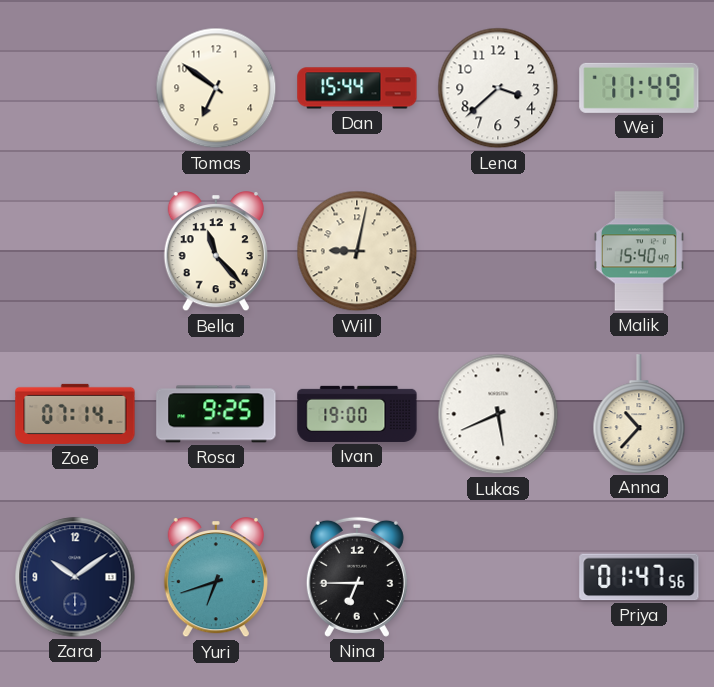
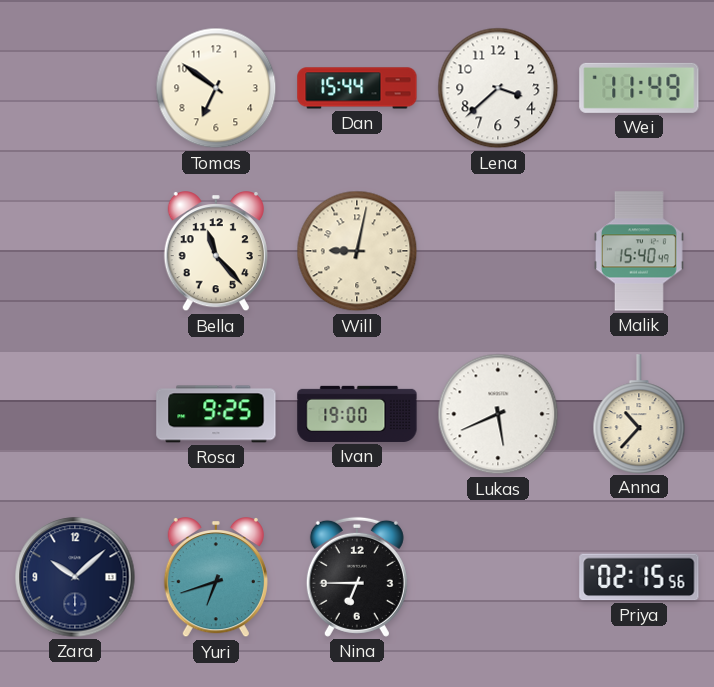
Zoe: 07:14 -> none (75, 414)
Zara: 10:09 -> 10:08 (75, 577)
Priya: 01:47 -> 02:15 (639, 577)
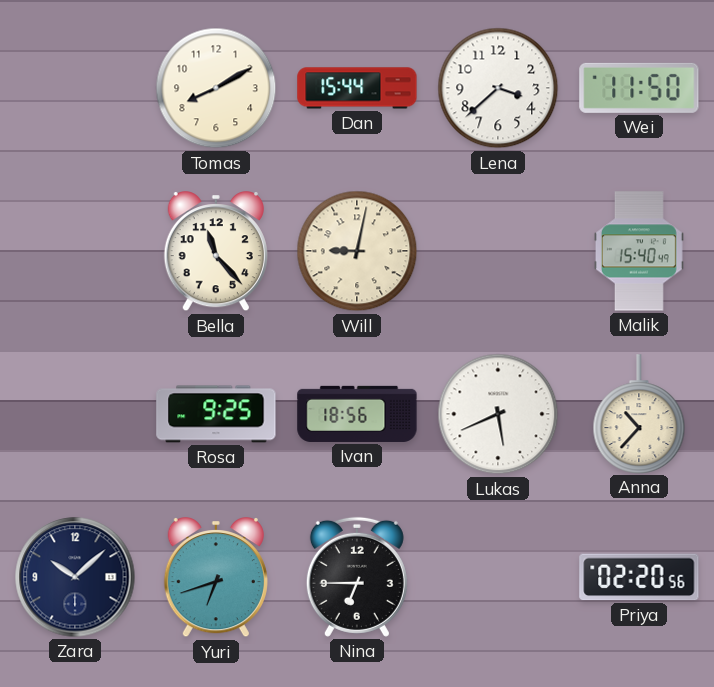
Tomas: 6:51 -> 8:10 (216, 88)
Wei: 11:49 -> 11:50 (639, 88)
Ivan: 19:00 -> 18:56 (357, 414)
Priya: 02:15 -> 02:20 (639, 577)
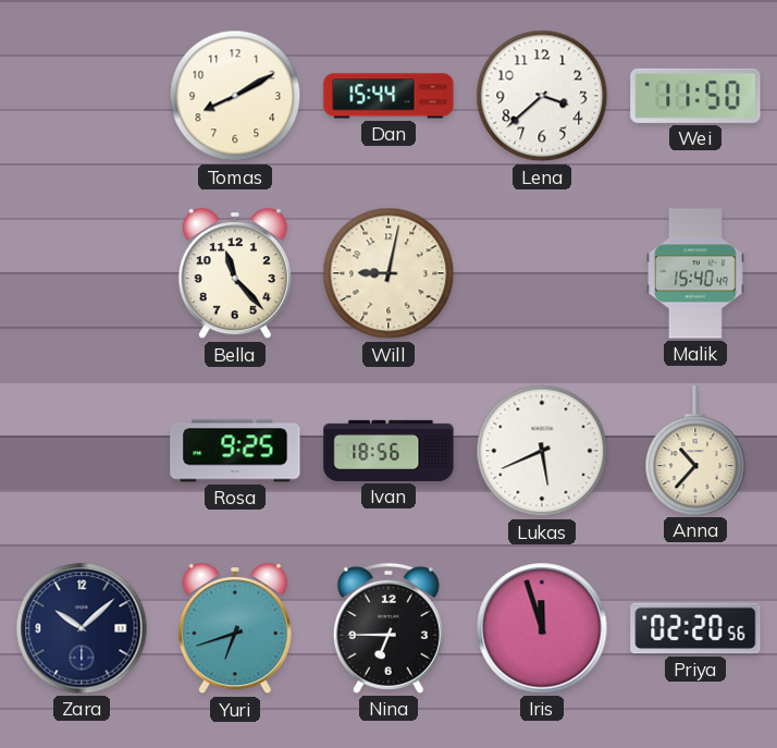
Iris: none -> 11:57 (542, 628)
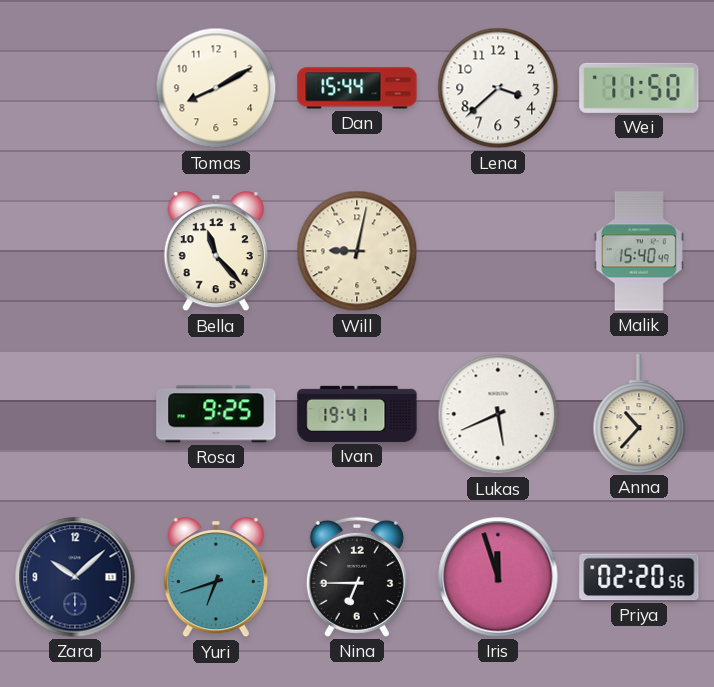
Ivan: 18:56 -> 19:41 (357, 414)
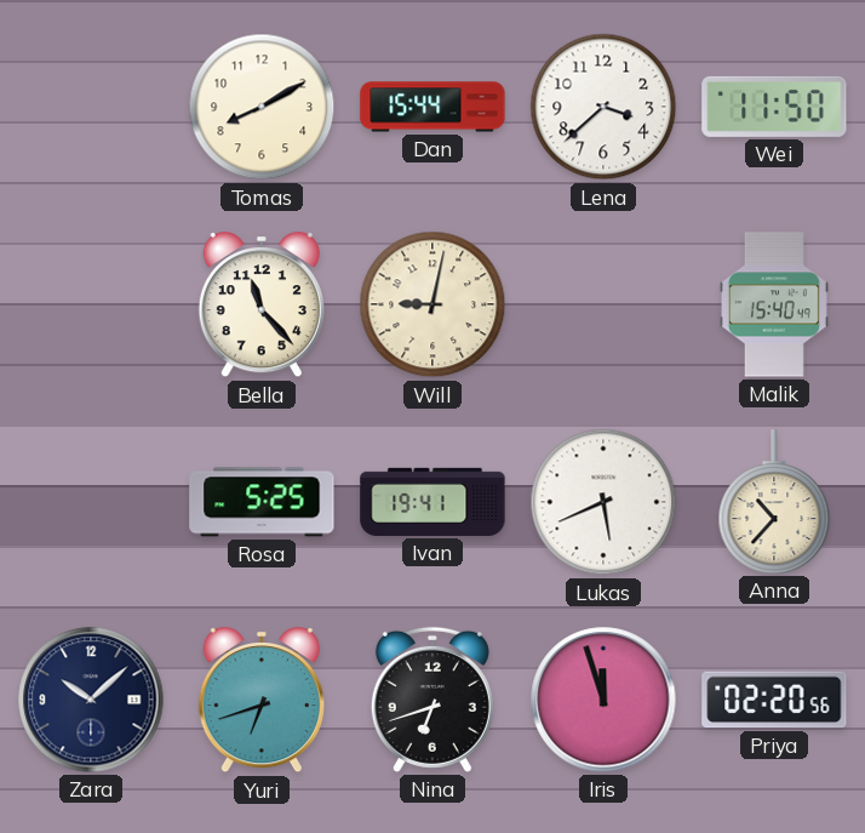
Rosa: 9:25 -> 5:25 (262, 502)
Nina: 6:45 -> 6:42 (432, 700)
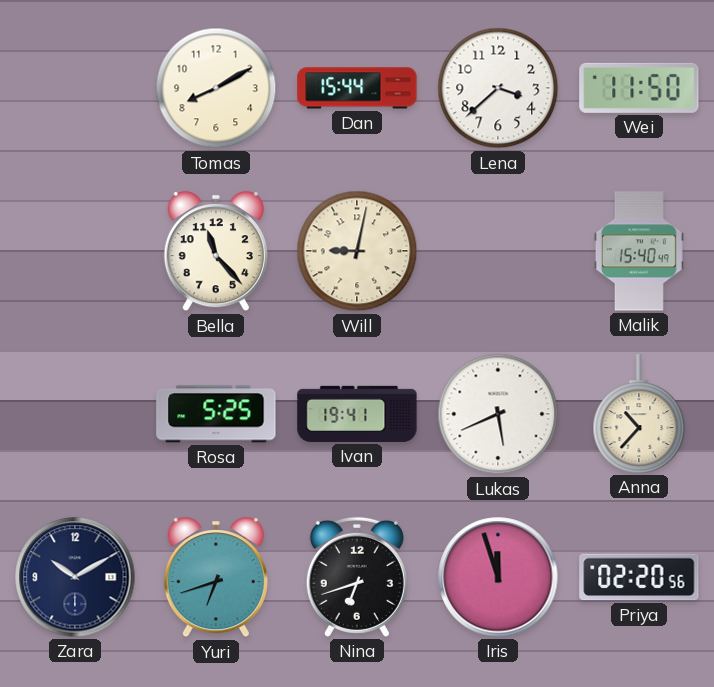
Zara: 10:08 -> 10:10 (75, 577)
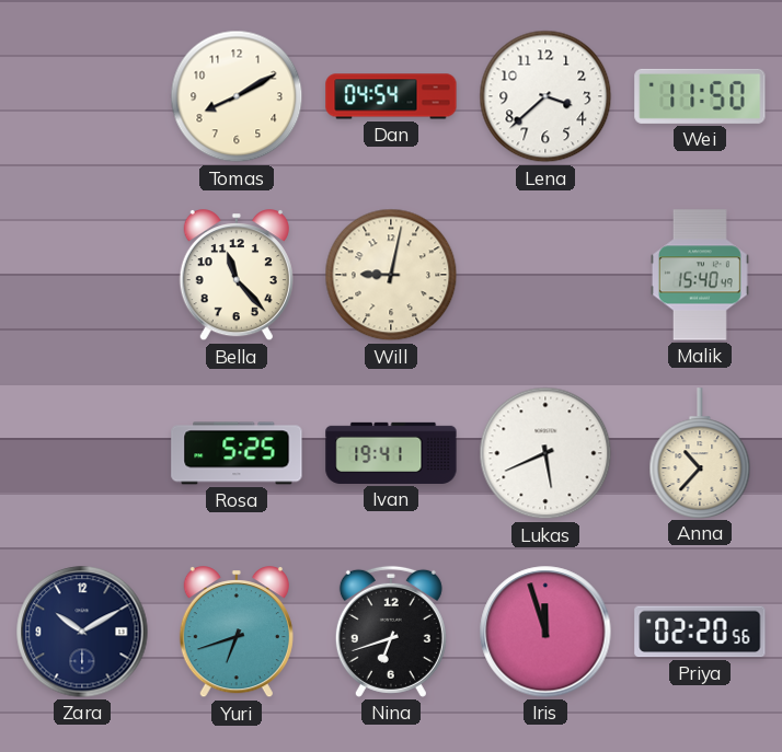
Dan: 15:44 -> 04:54 (391, 96)
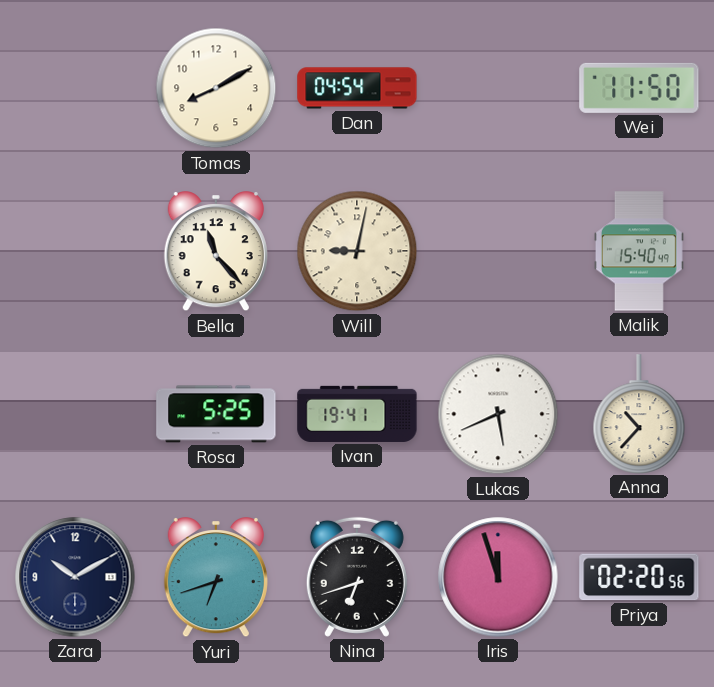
Lena: 3:38 -> none (545, 96)
